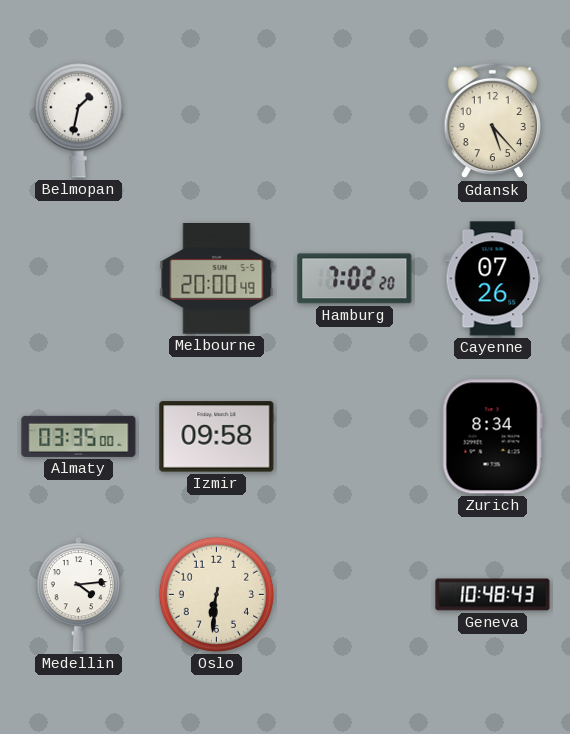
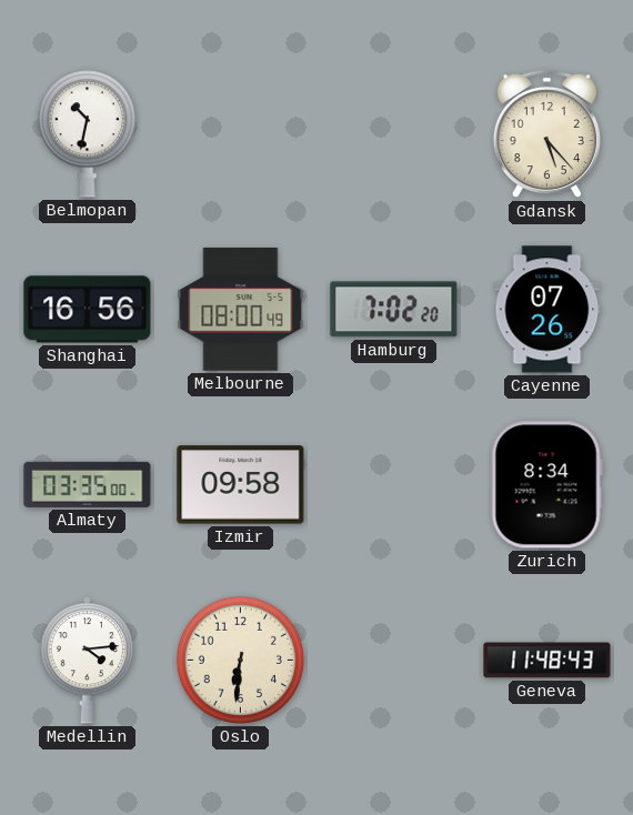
Belmopan: 1:32 -> 10:32 (87, 134)
Shanghai: none -> 16:56 (88, 310)
Melbourne: 20:00 -> 08:00 (241, 310)
Geneva: 10:48 -> 11:48 (547, 661)
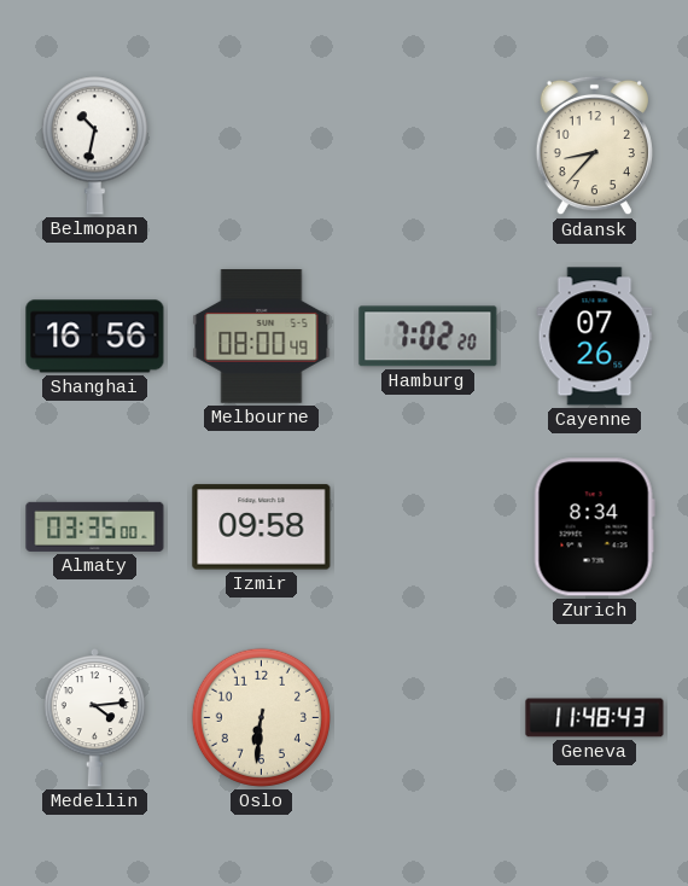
Gdansk: 5:23 -> 8:37 (594, 146)
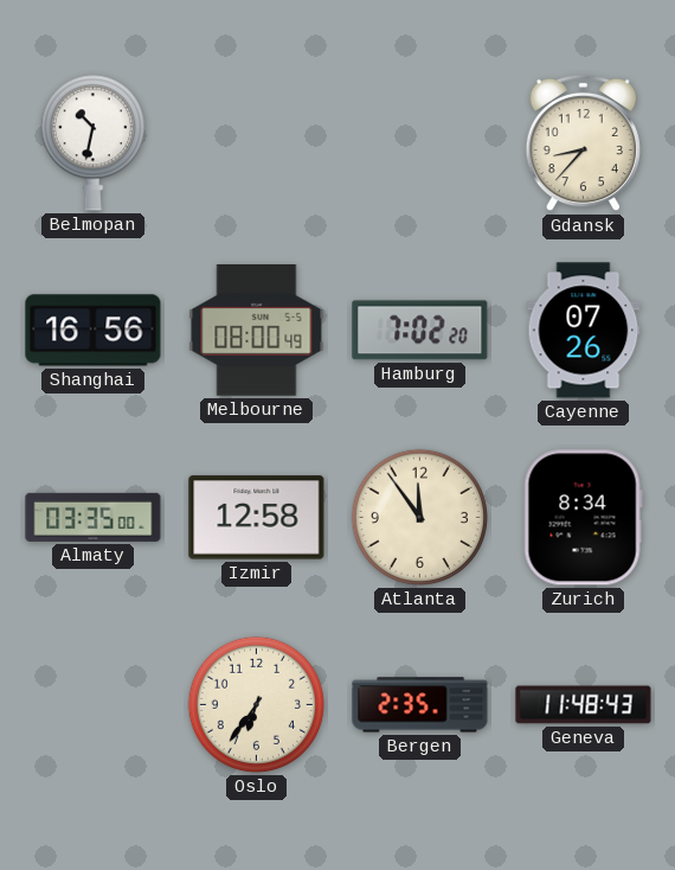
Izmir: 09:58 -> 12:58 (257, 518)
Atlanta: none -> 11:54 (419, 517)
Medellin: 4:14 -> none (95, 717)
Oslo: 6:31 -> 6:36 (256, 704)
Bergen: none -> 2:35 (420, 705)
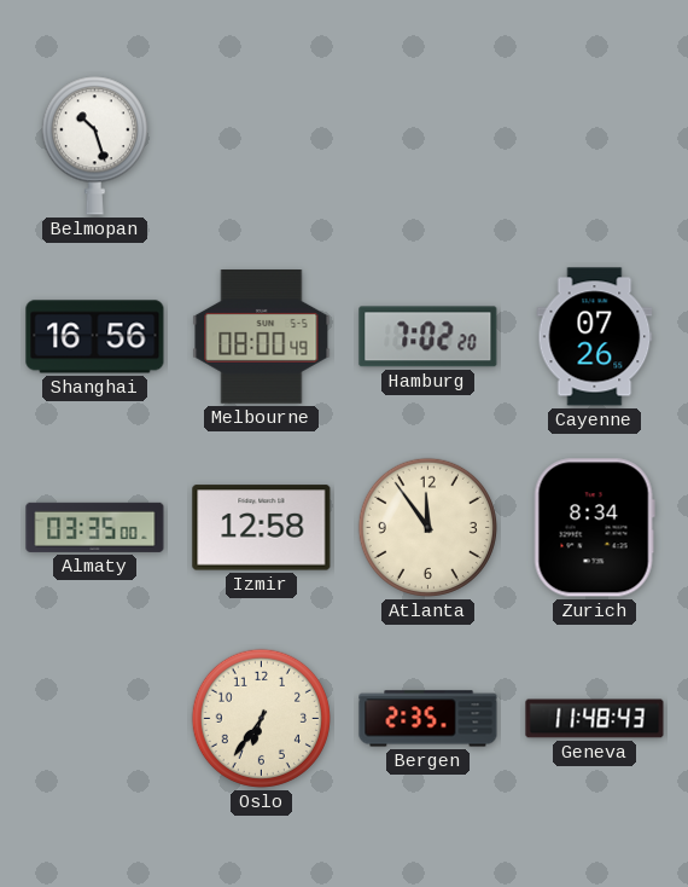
Belmopan: 10:32 -> 10:27 (94, 146)
Gdansk: 8:37 -> none (583, 143)
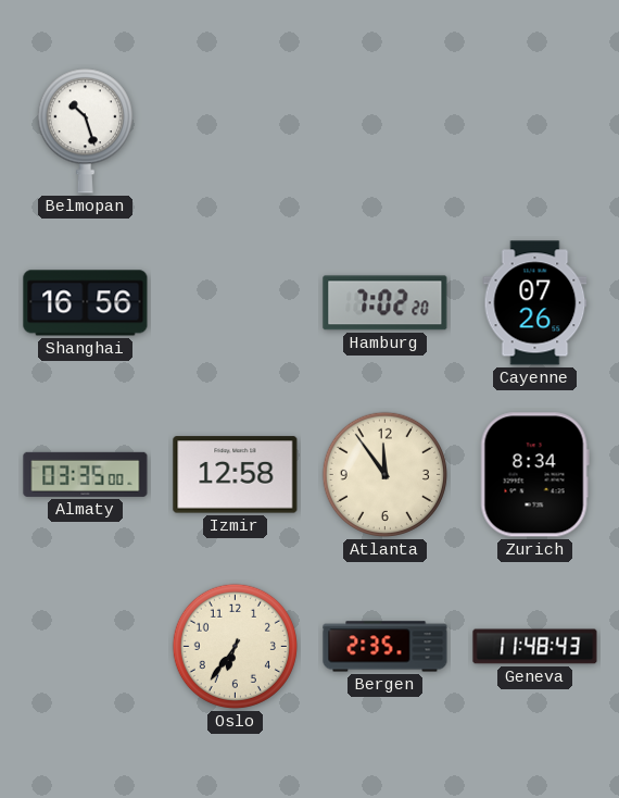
Melbourne: 08:00 -> none (262, 337)
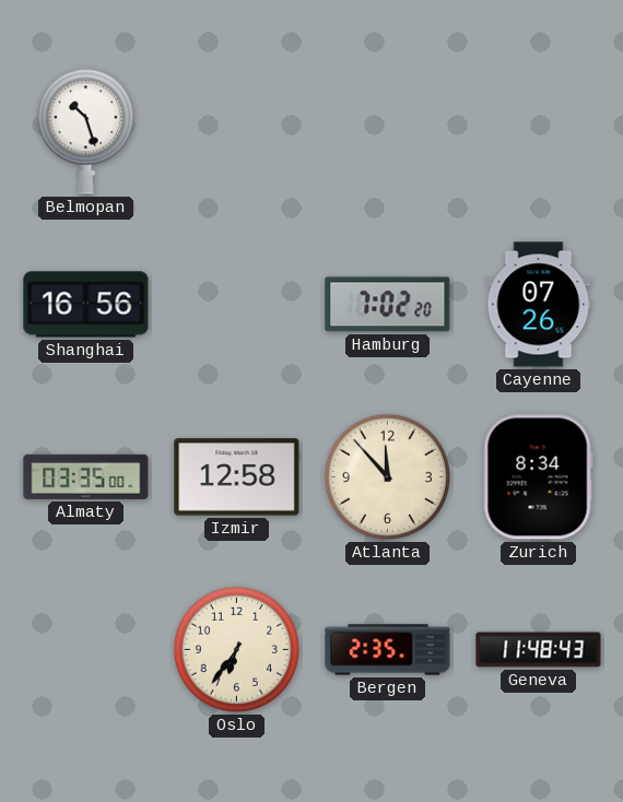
Atlanta: 11:54 -> 11:53 (387, 476)
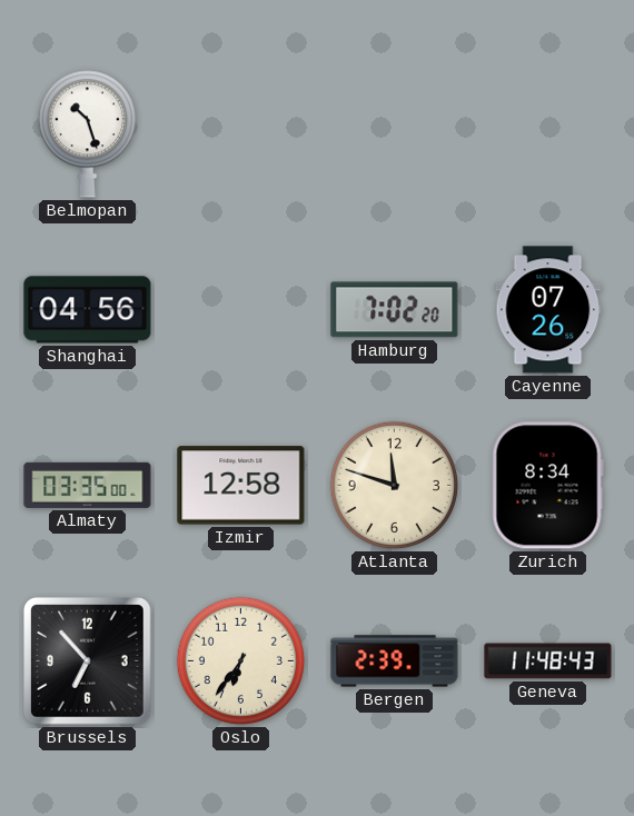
Shanghai: 16:56 -> 04:56 (88, 310)
Atlanta: 11:53 -> 11:48 (394, 485)
Brussels: none -> 6:53 (88, 661)
Bergen: 2:35 -> 2:39 (395, 661)
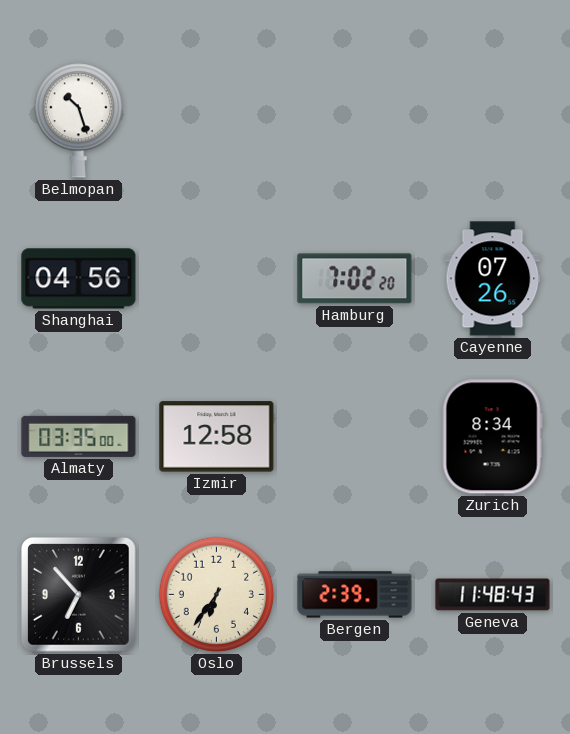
Atlanta: 11:48 -> none (394, 485)
